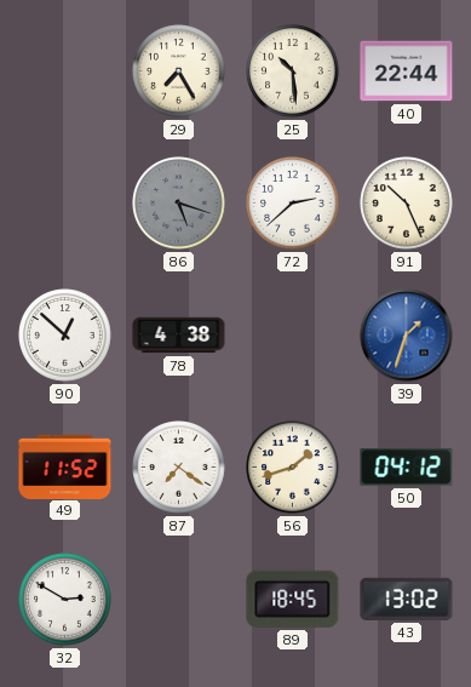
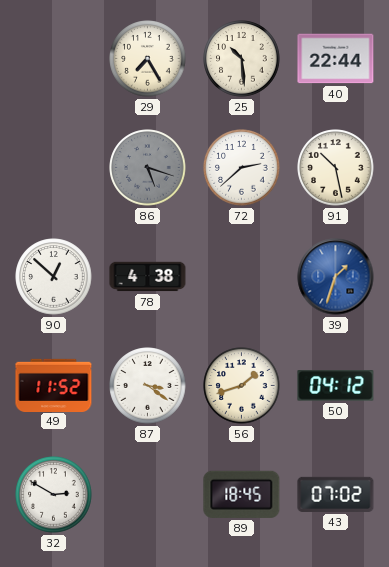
91: 10:26 -> 10:28 (336, 168)
87: 7:21 -> 3:21 (148, 386)
43: 13:02 -> 07:02 (336, 494)
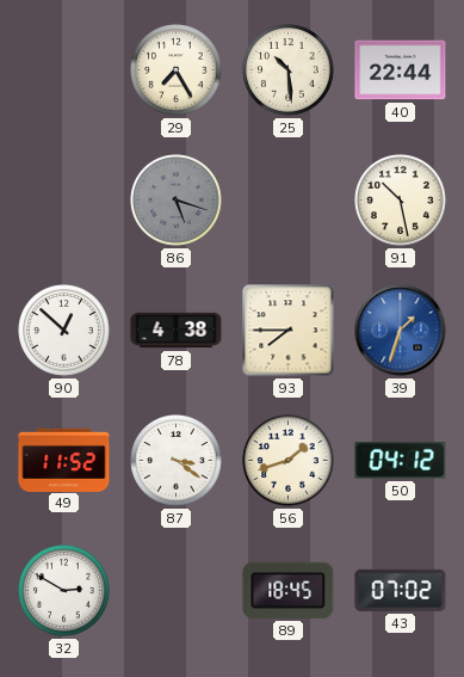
72: 2:38 -> none (242, 168)
93: none -> 7:45 (289, 331)
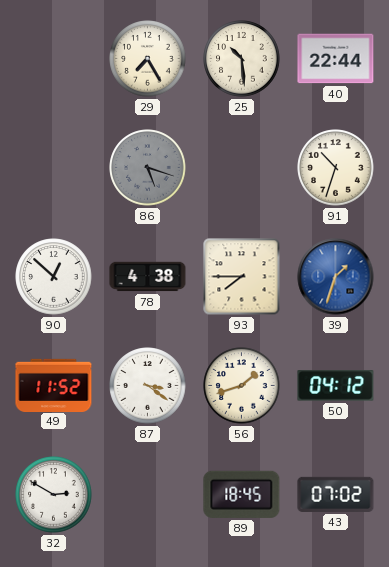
91: 10:28 -> 10:33 (336, 168)
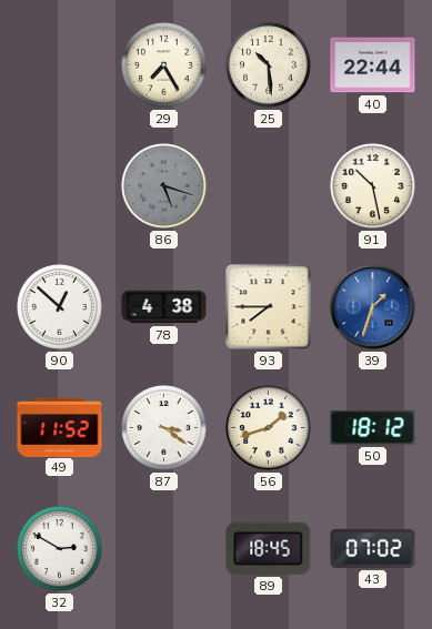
91: 10:33 -> 10:28 (373, 186)
50: 04:12 -> 18:12 (373, 428)
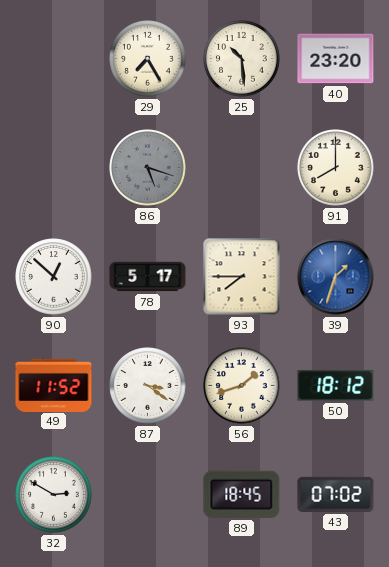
40: 22:44 -> 23:20 (336, 59)
91: 10:28 -> 8:00 (336, 168)
78: 4:38 -> 5:17 (148, 277)
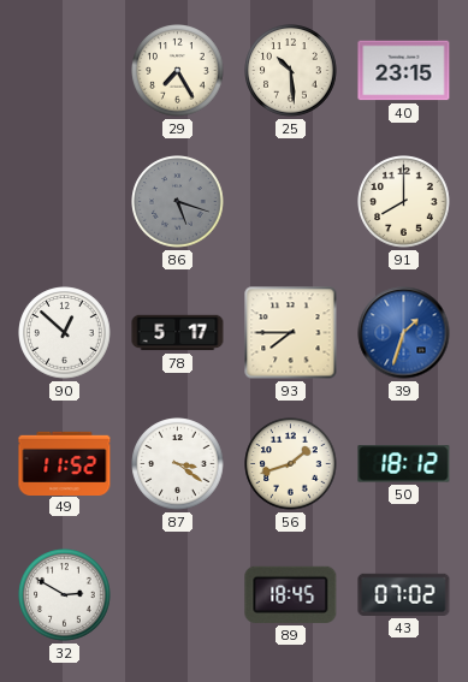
40: 23:20 -> 23:15 (404, 71)
